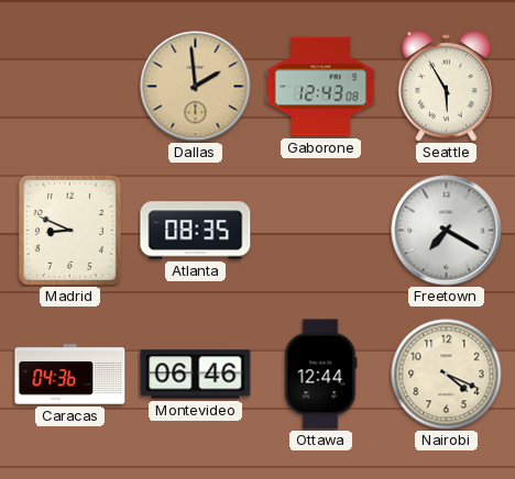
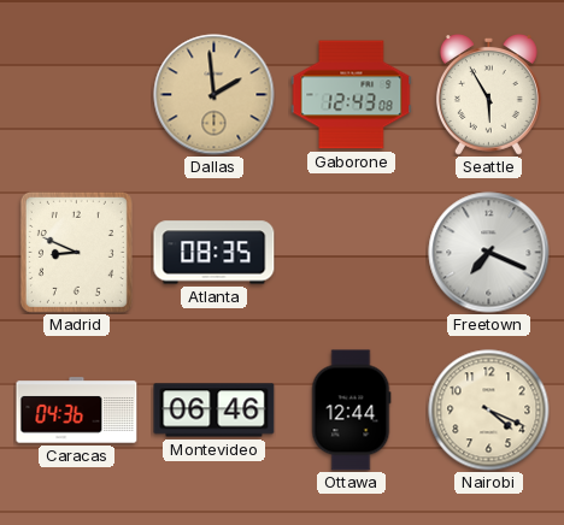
Freetown: 7:20 -> 7:19 (489, 253)
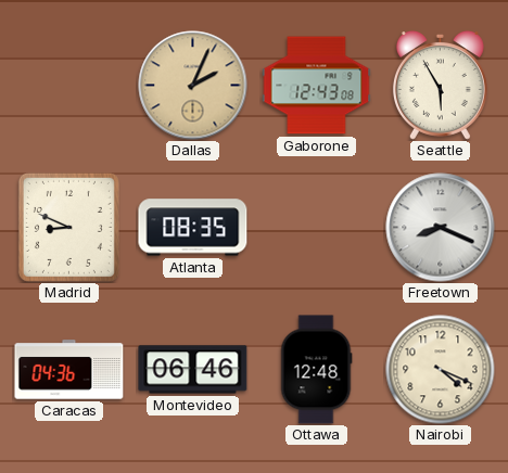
Dallas: 1:59 -> 2:04 (193, 86)
Freetown: 7:19 -> 8:19 (441, 228)
Ottawa: 12:44 -> 12:48 (316, 370)
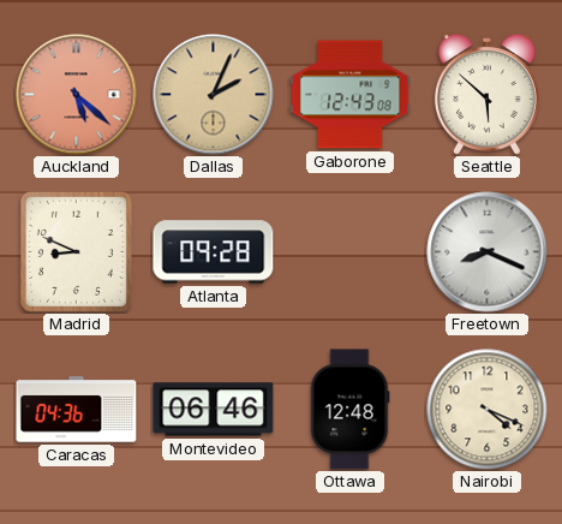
Auckland: none -> 5:22 (77, 95)
Seattle: 5:55 -> 5:52 (486, 95)
Atlanta: 08:35 -> 09:28 (214, 252)
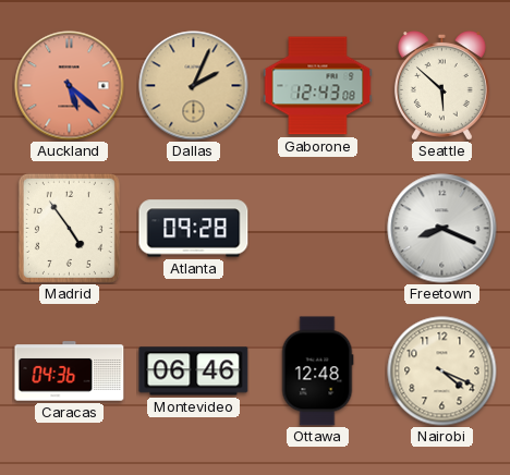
Madrid: 8:49 -> 4:54 (69, 228)
